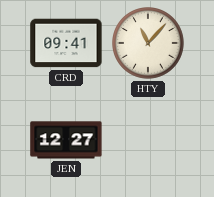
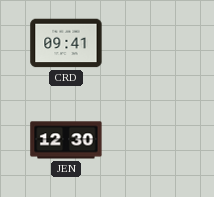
HTY: 11:07 -> none (149, 44)
JEN: 12:27 -> 12:30 (66, 140)
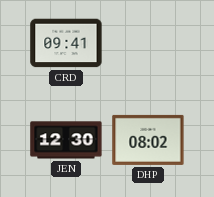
DHP: none -> 08:02 (148, 140)
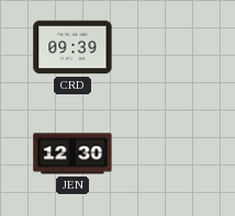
CRD: 09:41 -> 09:39 (72, 47)
DHP: 08:02 -> none (148, 140)
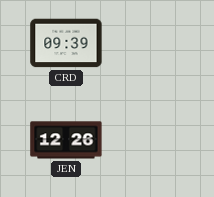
JEN: 12:30 -> 12:26 (66, 140)
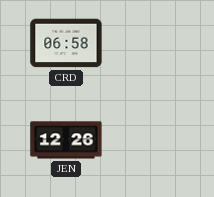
CRD: 09:39 -> 06:58 (66, 43)
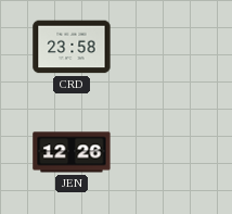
CRD: 06:58 -> 23:58 (72, 47)
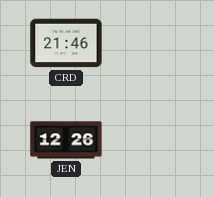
CRD: 23:58 -> 21:46 (66, 43)
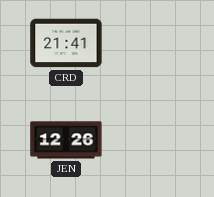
CRD: 21:46 -> 21:41 (66, 43)
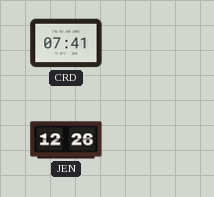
CRD: 21:41 -> 07:41 (66, 43)
